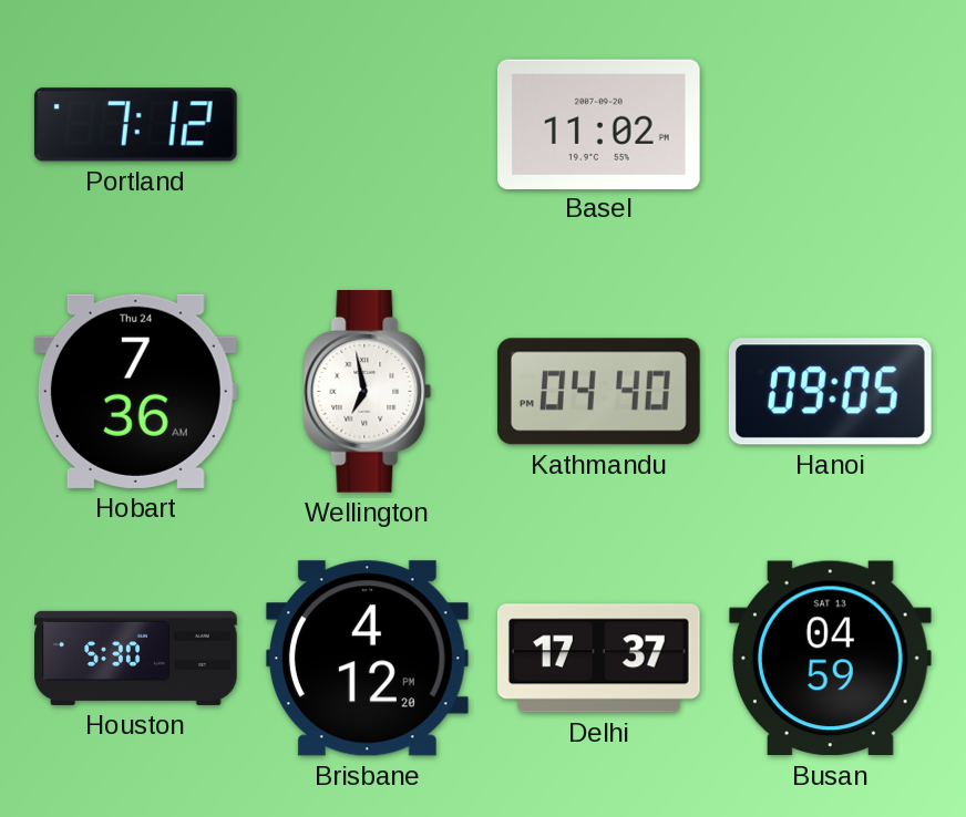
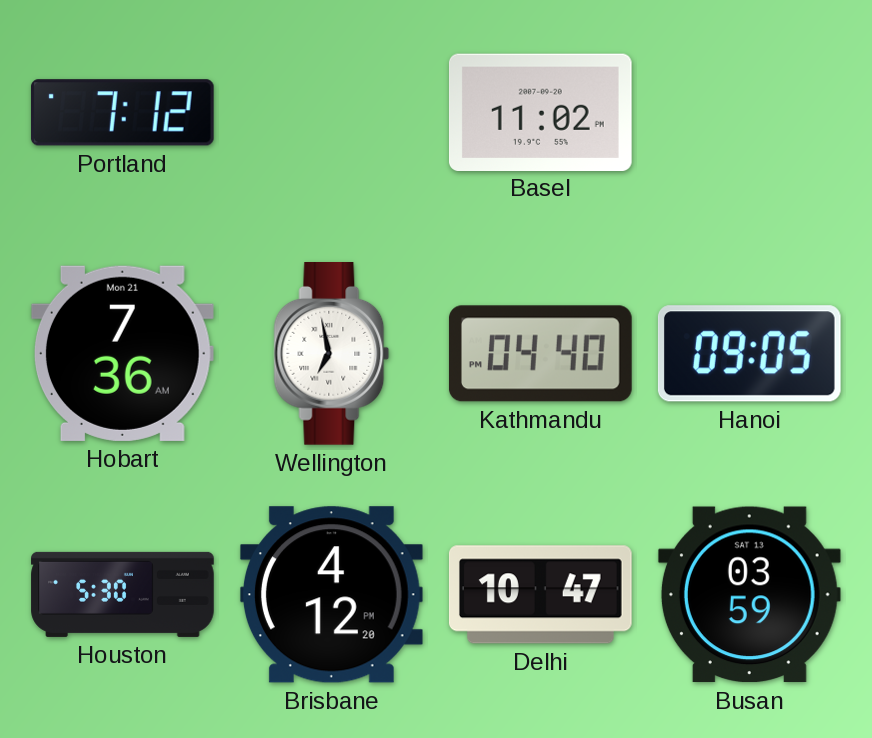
Hobart date: Thu 24 -> Mon 21 (122, 353)
Delhi: 17:37 -> 10:47 (540, 595)
Busan: 04:59 -> 03:59 (749, 595)
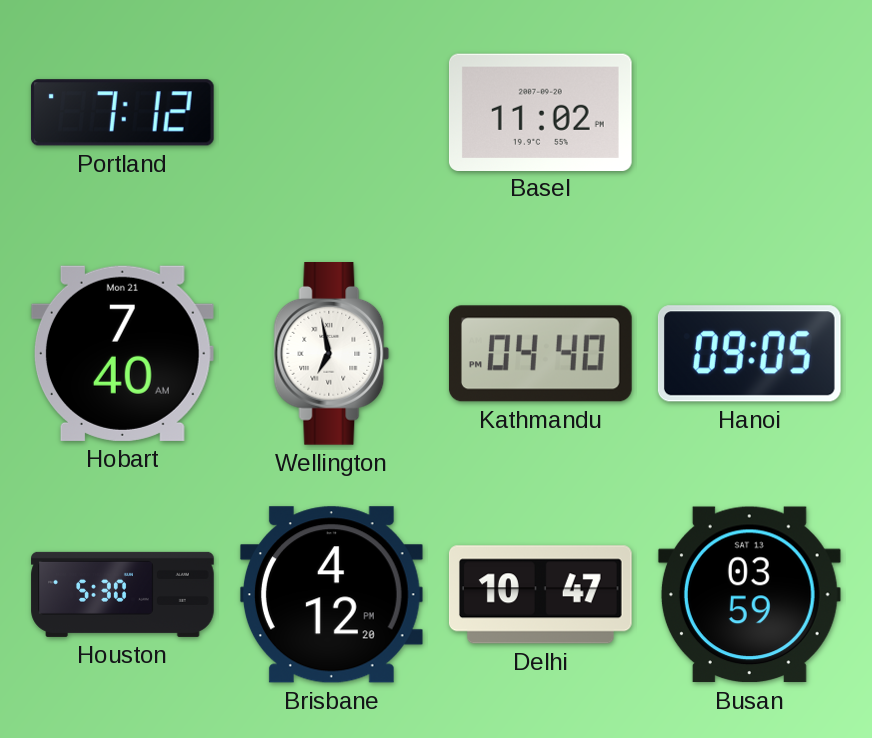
Hobart: 7:36 -> 7:40 (122, 353)
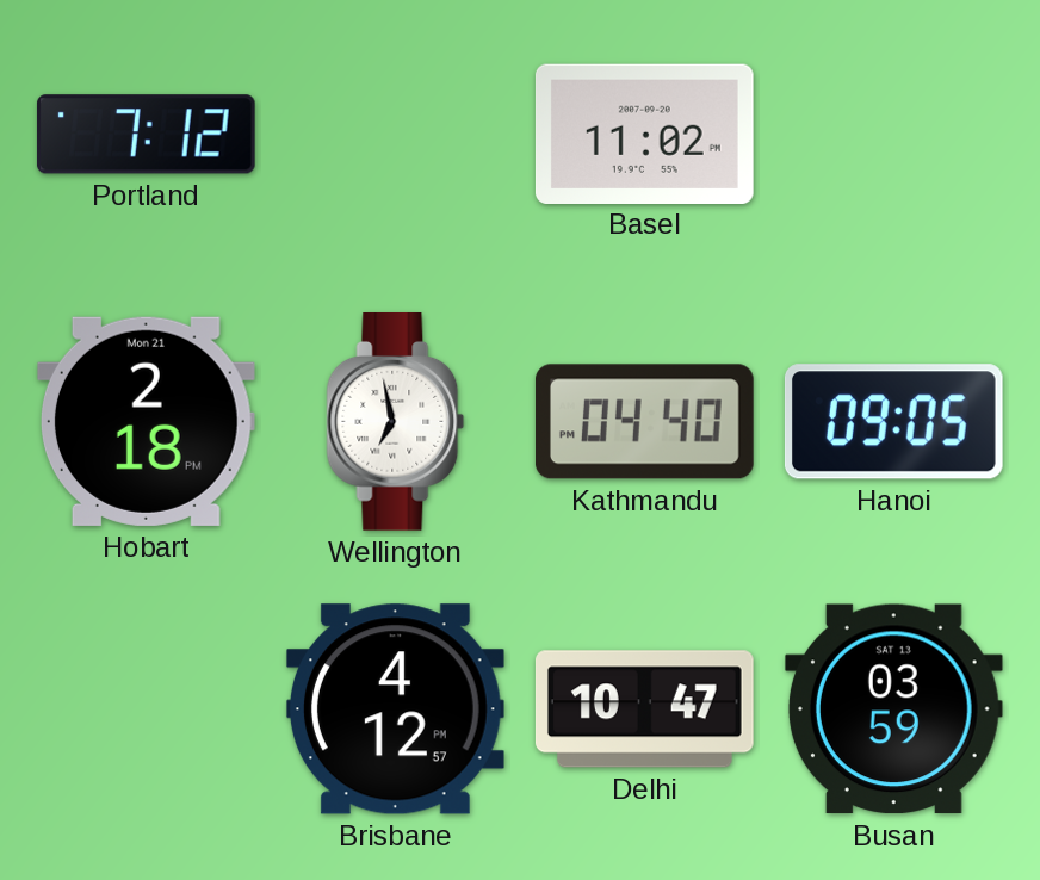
Hobart: 7:40 -> 2:18 (146, 421)
Houston: 5:30 -> none (123, 594)
Brisbane: 4:12:20 PM -> 4:12:57 PM (395, 709)
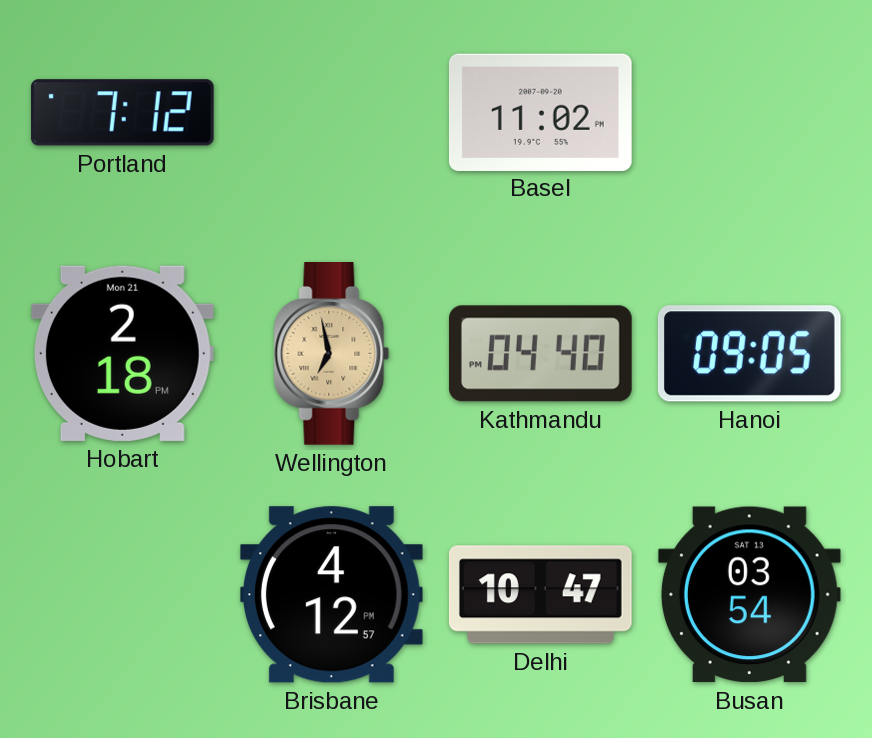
Wellington dial: white -> champagne (332, 354)
Busan: 03:59 -> 03:54 (749, 595)
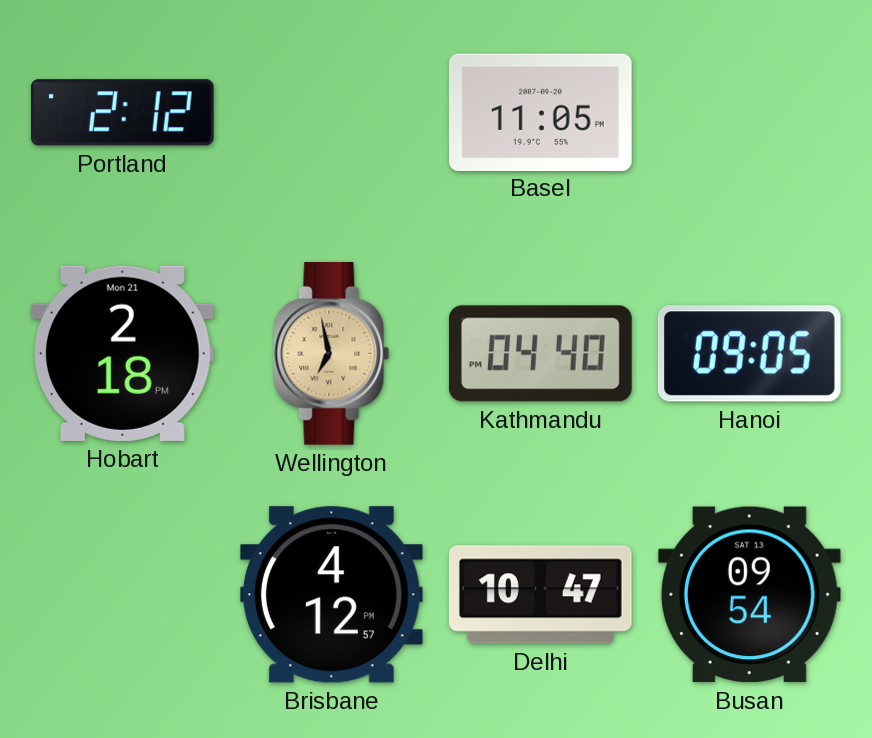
Portland: 7:12 -> 2:12 (122, 113)
Basel: 11:02 -> 11:05 (540, 112)
Busan: 03:54 -> 09:54 (749, 595)
